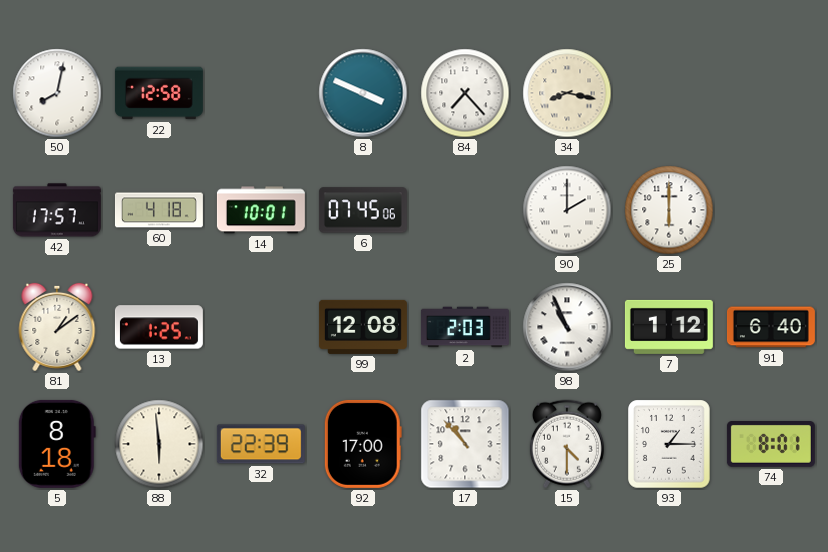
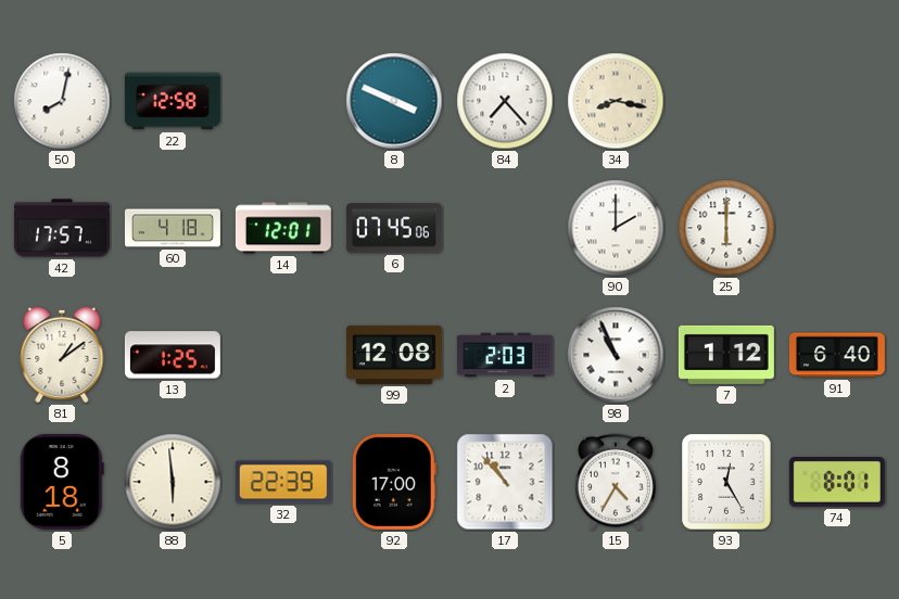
14: 10:01 -> 12:01 (283, 228)
15: 4:30 -> 4:35 (616, 482)
93: 1:15 -> 12:25 (726, 482)
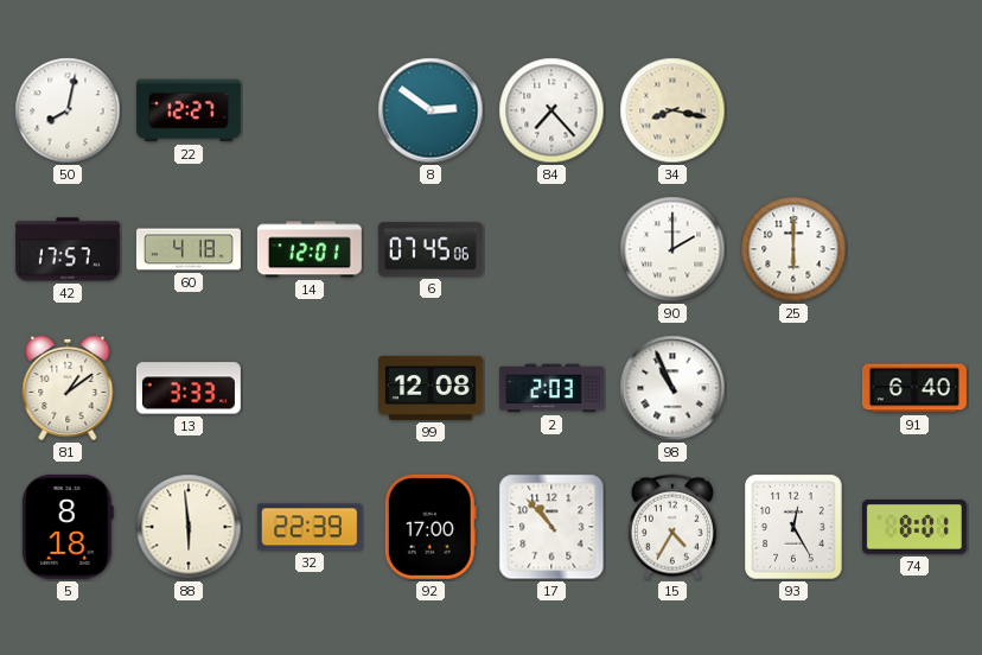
22: 12:58 -> 12:27 (189, 110)
8: 3:49 -> 2:51 (431, 110)
13: 1:25 -> 3:33 (189, 388)
7: 1:12 -> none (726, 355)
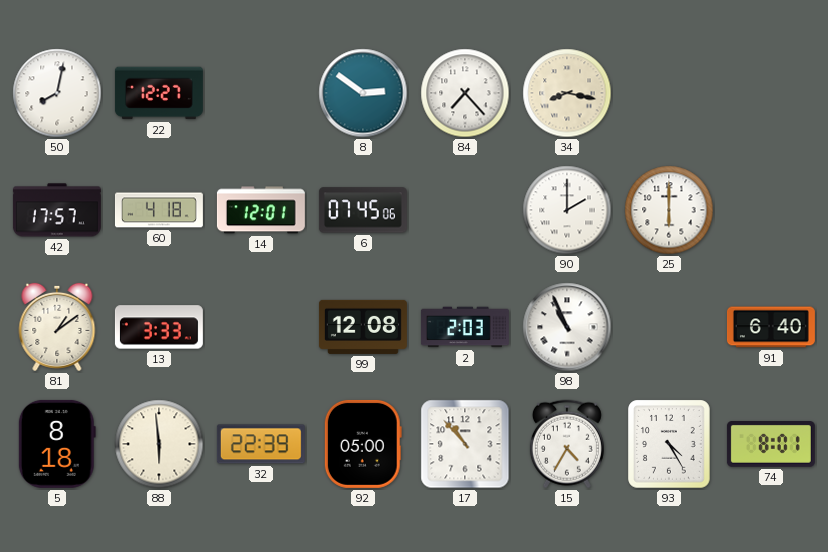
92: 17:00 -> 05:00 (363, 444)
93: 12:25 -> 4:25 (669, 444)
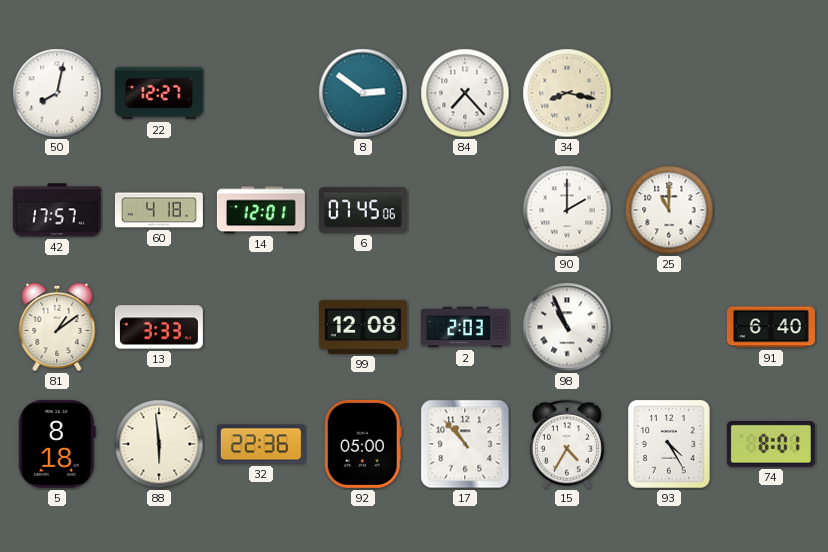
25: 6:00 -> 11:00 (669, 210)
32: 22:39 -> 22:36 (261, 444)
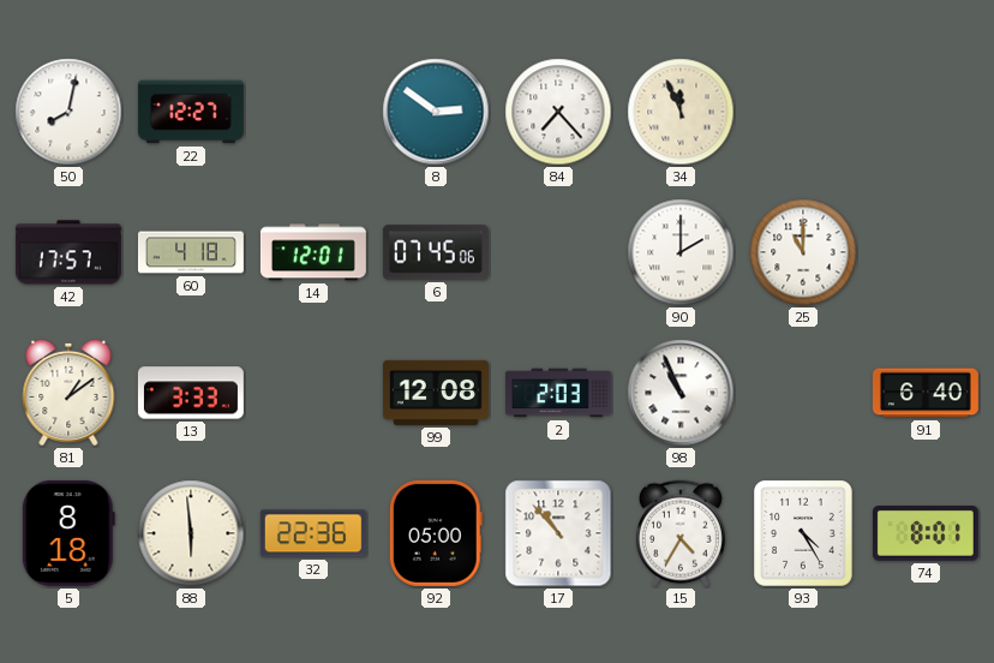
34: 8:17 -> 11:56 (681, 112)
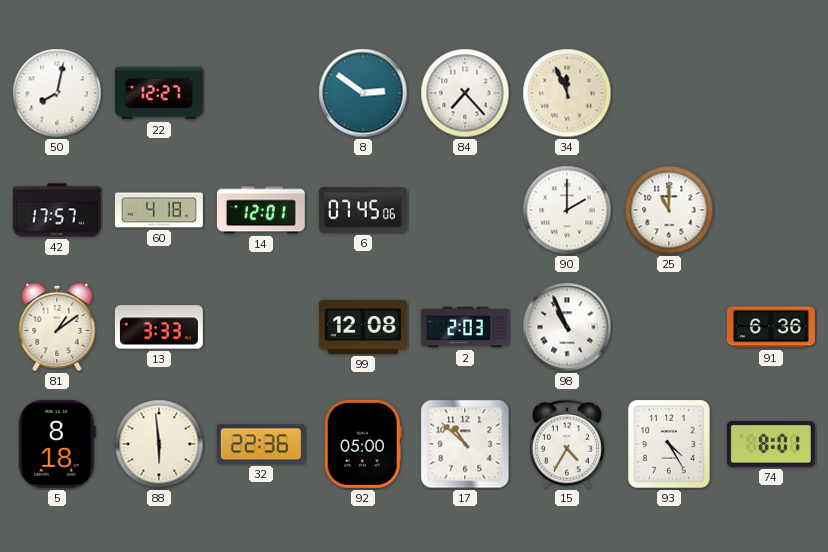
91: 6:40 -> 6:36 (771, 327)
17: 10:53 -> 10:52 (465, 444)
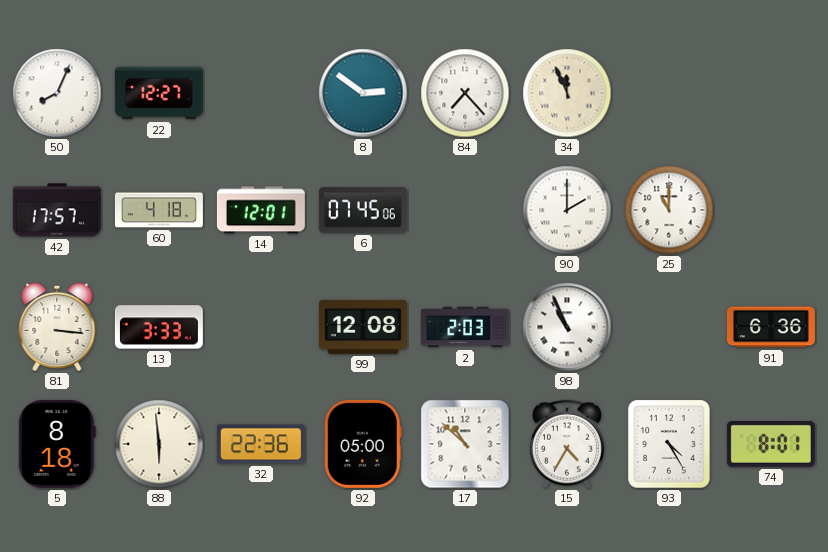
50: 8:02 -> 8:04 (57, 93)
81: 1:09 -> 3:16 (57, 327)
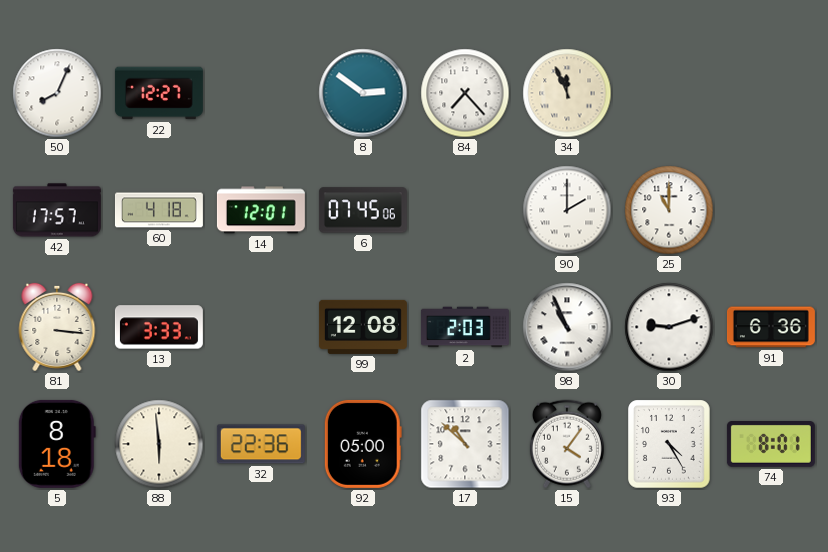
30: none -> 9:12 (669, 327)
15: 4:35 -> 4:06 (567, 444)
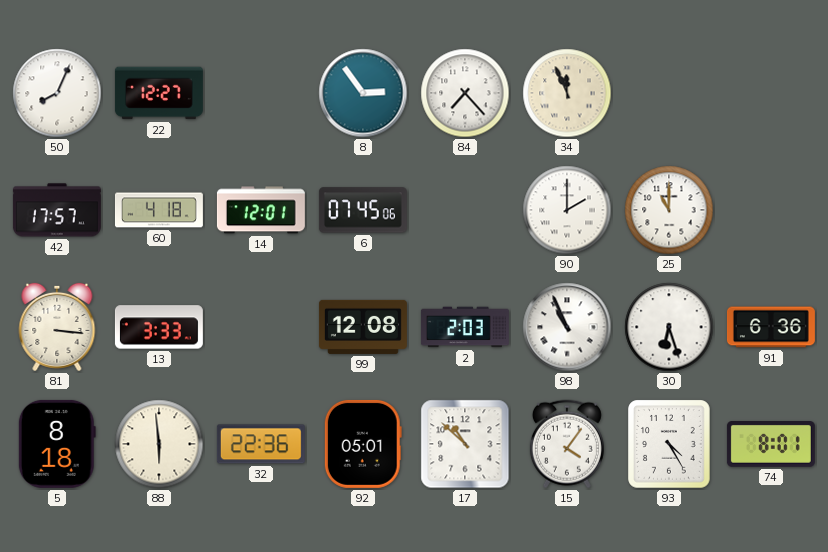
8: 2:51 -> 2:54 (363, 93)
30: 9:12 -> 6:27 (669, 327)
92: 05:00 -> 05:01 (363, 444)
